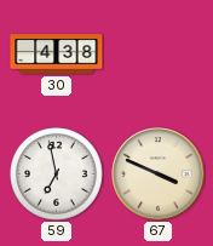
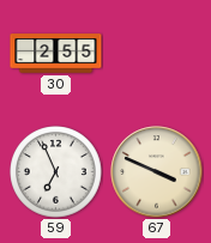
30: 4:38 -> 2:55 (56, 54)
59: 6:58 -> 6:56 (56, 172)
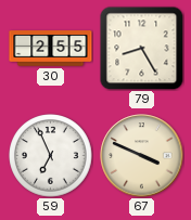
79: none -> 8:25 (141, 48)
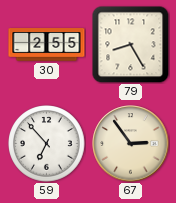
59: 6:56 -> 6:53 (47, 144)
67: 3:49 -> 2:54 (131, 144)
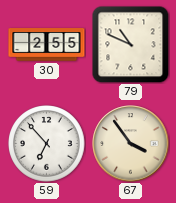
79: 8:25 -> 10:49 (130, 44)
67: 2:54 -> 3:54 (131, 144)
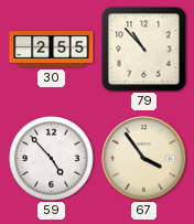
79: 10:49 -> 10:53 (143, 49)
59: 6:53 -> 4:53 (52, 159)
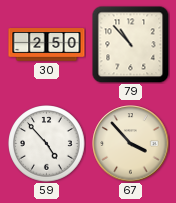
30: 2:55 -> 2:50 (47, 45)
67: 3:54 -> 3:53 (131, 144)
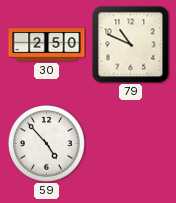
79: 10:53 -> 10:49 (130, 44)
67: 3:53 -> none (131, 144)
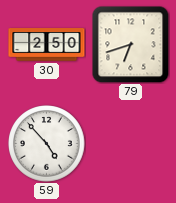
79: 10:49 -> 6:42 (130, 44)
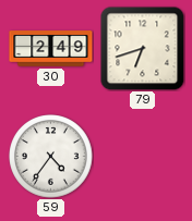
30: 2:50 -> 2:49 (51, 49)
59: 4:53 -> 4:36 (51, 157)
